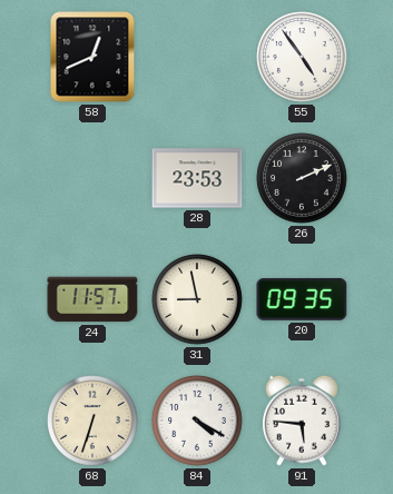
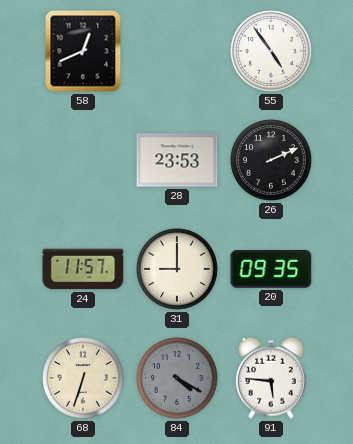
31: 8:58 -> 9:00 (177, 269)
84 dial: white -> grey (177, 378)
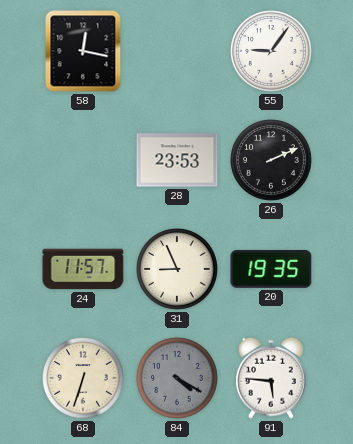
58: 12:41 -> 12:17 (83, 51)
55: 4:54 -> 9:06 (271, 51)
31: 9:00 -> 8:56 (177, 269)
20: 09:35 -> 19:35 (271, 269)
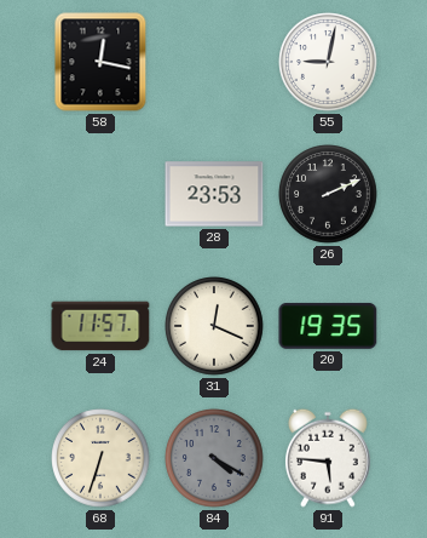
55: 9:06 -> 9:02 (328, 62)
31: 8:56 -> 12:19 (214, 326)
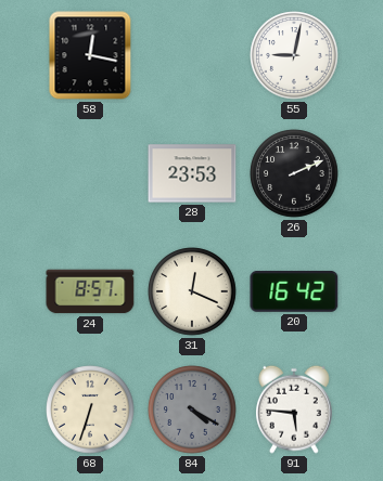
24: 11:57 -> 8:57 (90, 291)
20: 19:35 -> 16:42 (294, 291)
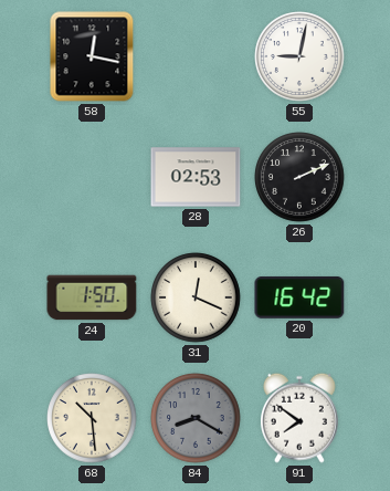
28: 23:53 -> 02:53 (196, 177)
24: 8:57 -> 1:50 (92, 297)
68: 6:33 -> 10:29 (92, 418)
84: 4:20 -> 8:20 (196, 418)
91: 5:46 -> 7:51 (299, 418)
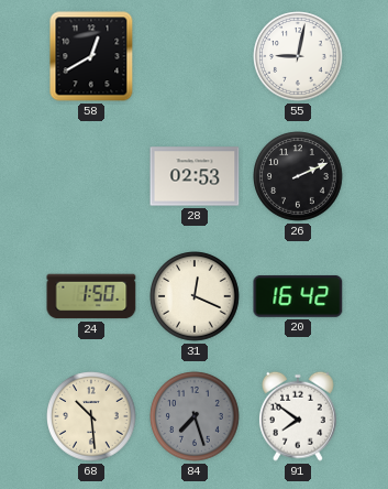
58: 12:17 -> 12:40 (91, 56)
84: 8:20 -> 7:27 (195, 416)
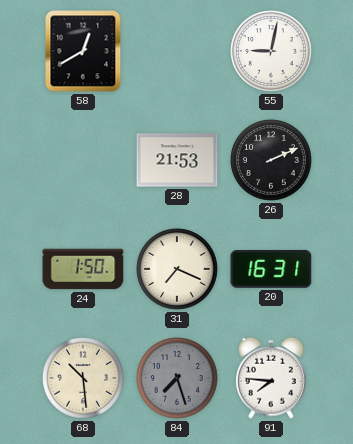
28: 02:53 -> 21:53 (177, 160)
31: 12:19 -> 7:19 (177, 269)
20: 16:42 -> 16:31 (271, 269)
91: 7:51 -> 7:46 (271, 378)
